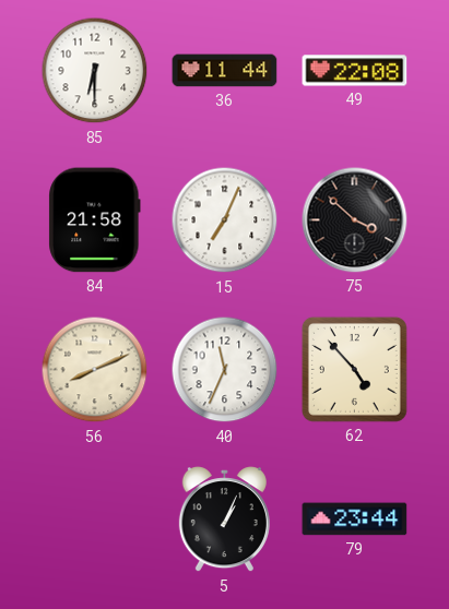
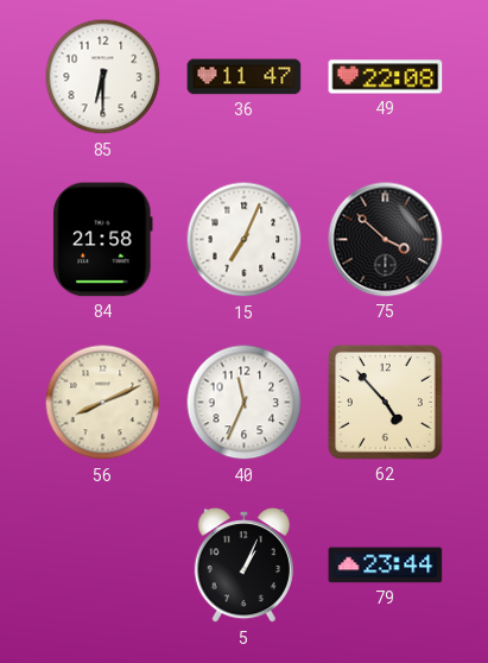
36: 11:44 -> 11:47 (245, 77)
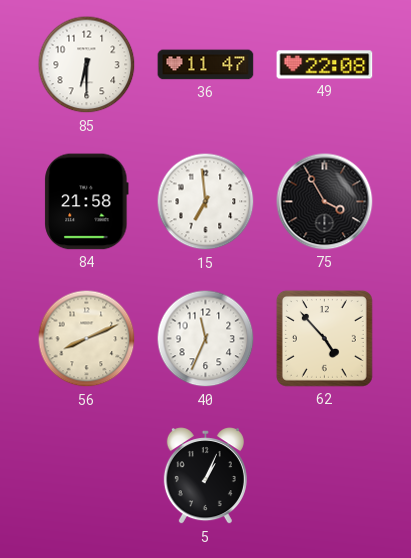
15: 7:04 -> 6:59 (206, 202)
75: 3:52 -> 3:55 (325, 202)
79: 23:44 -> none (386, 566)
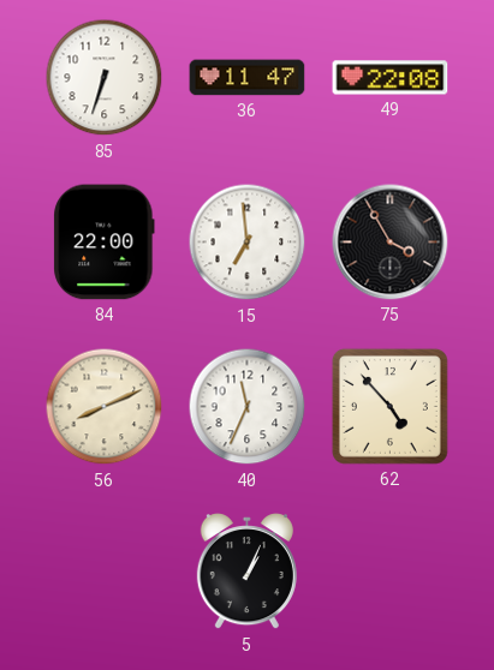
85: 6:30 -> 6:33 (105, 78)
84: 21:58 -> 22:00 (105, 243)
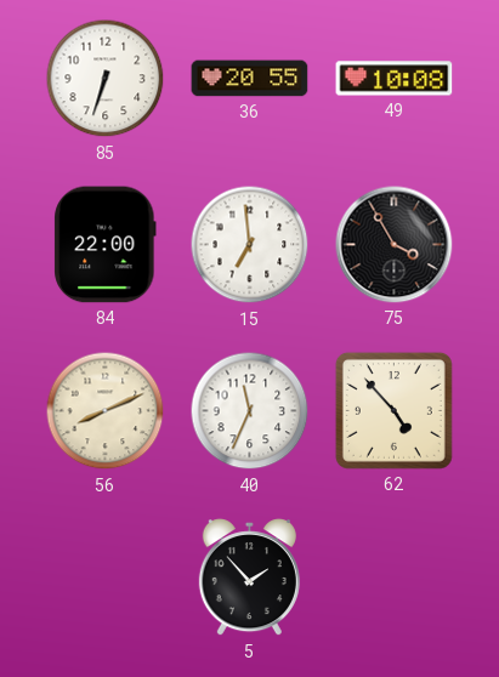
36: 11:47 -> 20:55 (250, 79)
49: 22:08 -> 10:08 (395, 79)
5: 1:04 -> 1:53 (249, 578)
